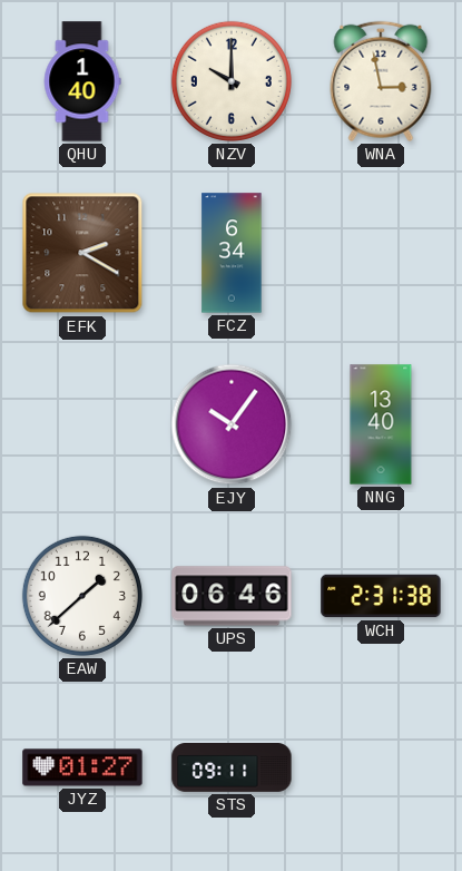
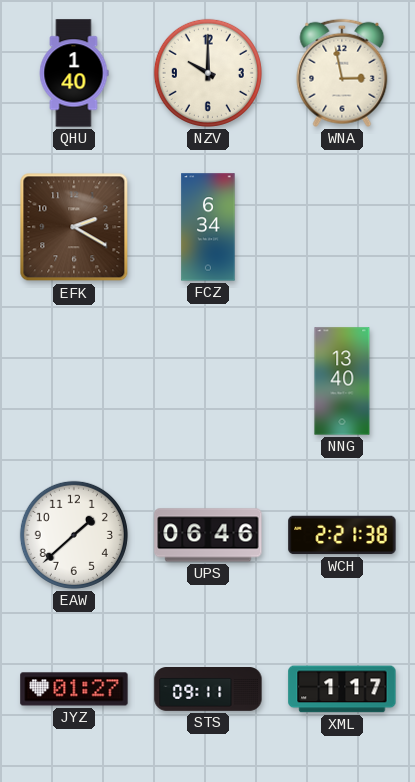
EJY: 10:06 -> none (232, 424)
WCH: 2:31 -> 2:21 (342, 535)
XML: none -> 1:17 (342, 689)
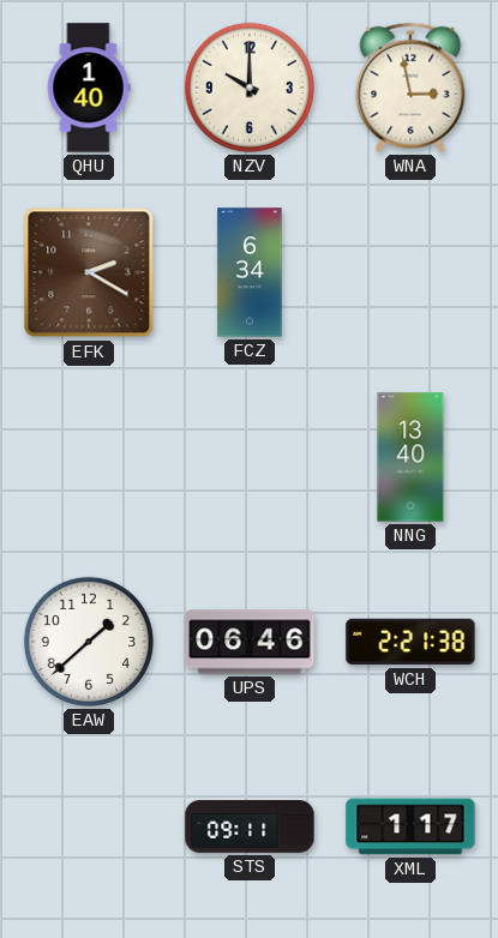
JYZ: 01:27 -> none (74, 689)
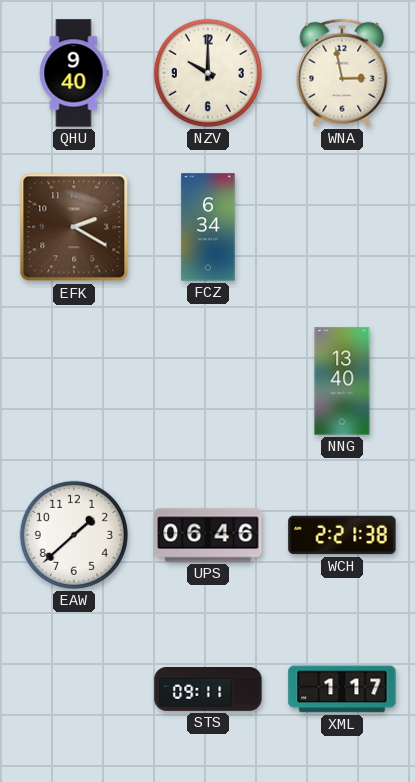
QHU: 1:40 -> 9:40 (74, 73)
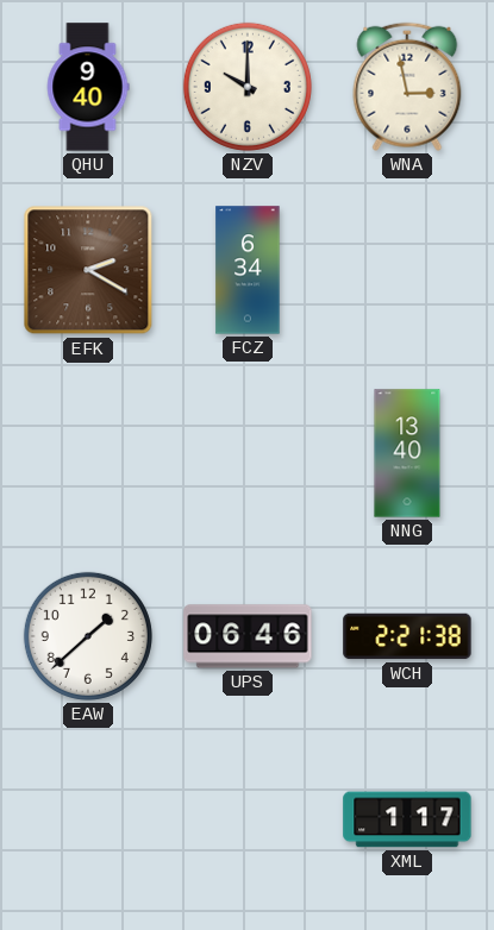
STS: 09:11 -> none (208, 690)
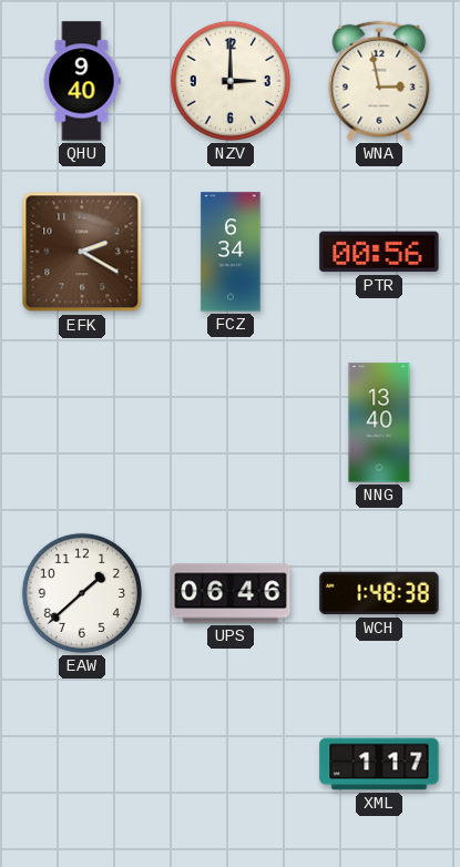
NZV: 10:00 -> 3:00 (231, 81)
PTR: none -> 00:56 (379, 252)
WCH: 2:21 -> 1:48 (379, 593)
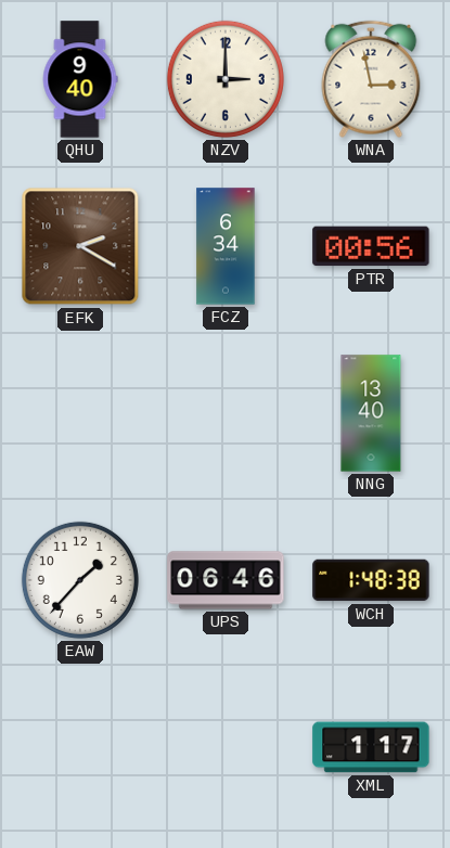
EAW: 1:38 -> 1:37 (80, 580)
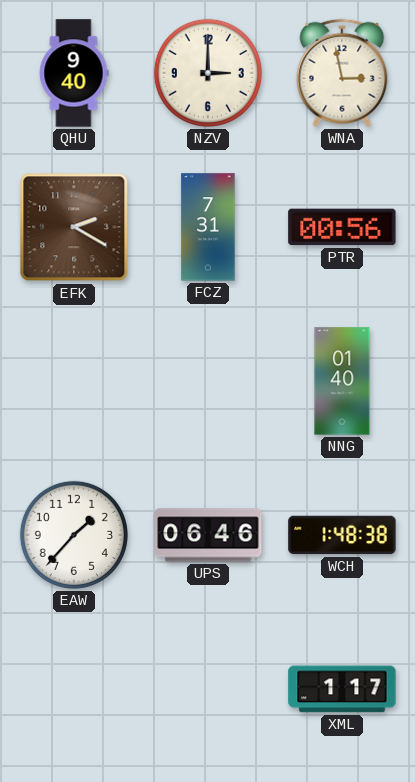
FCZ: 6:34 -> 7:31 (208, 227)
NNG: 13:40 -> 01:40 (342, 381)
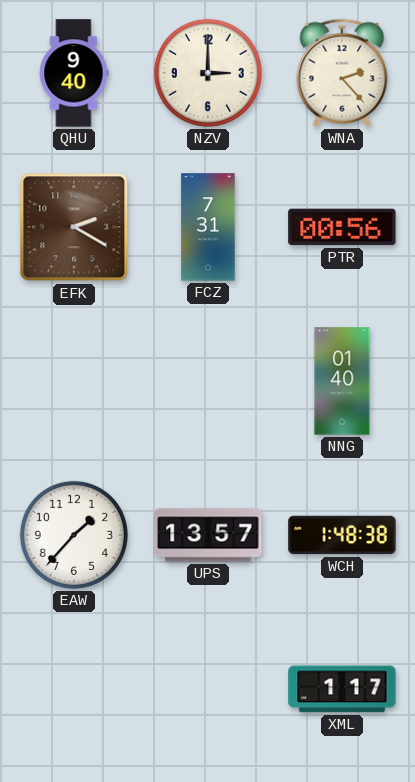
WNA: 2:58 -> 2:23 (342, 73)
UPS: 06:46 -> 13:57 (208, 535)
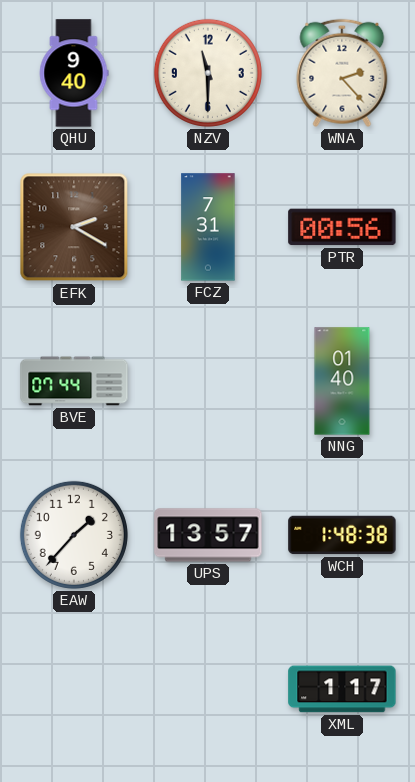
NZV: 3:00 -> 11:30 (208, 73)
BVE: none -> 07:44 (74, 381)
